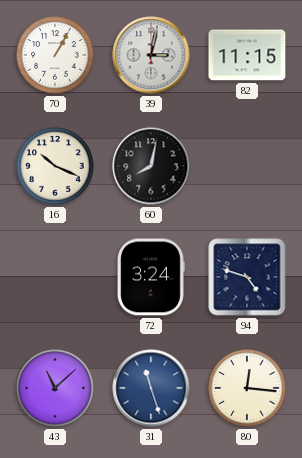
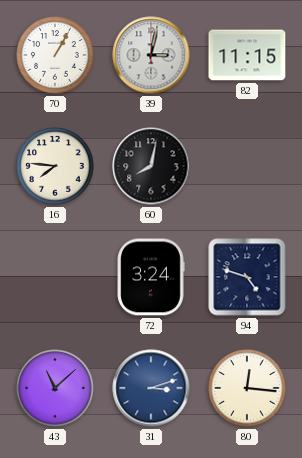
16: 10:19 -> 7:46 (55, 166)
31: 11:27 -> 3:12 (151, 388)
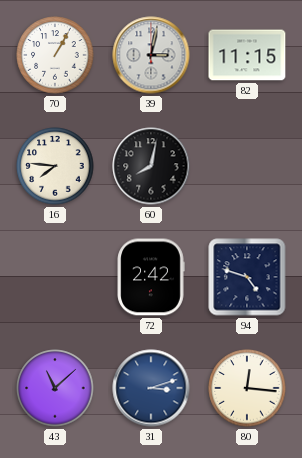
72: 3:24 -> 2:42 (151, 277)
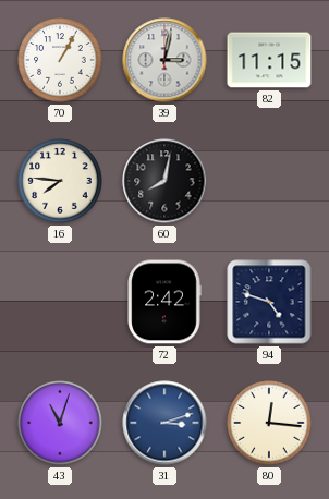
43: 11:08 -> 11:03 (60, 423)
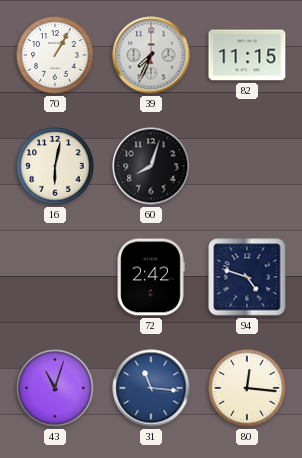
39: 3:02 -> 7:34 (151, 55)
16: 7:46 -> 6:02 (55, 166)
60: 8:02 -> 8:03 (151, 166)
31: 3:12 -> 11:16 (151, 388)
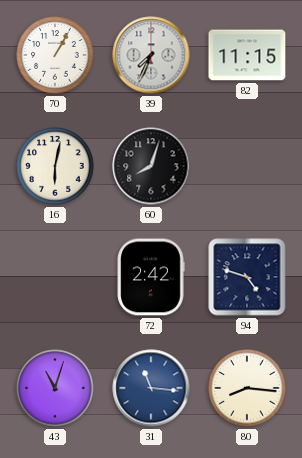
80: 12:16 -> 8:16 (247, 388)
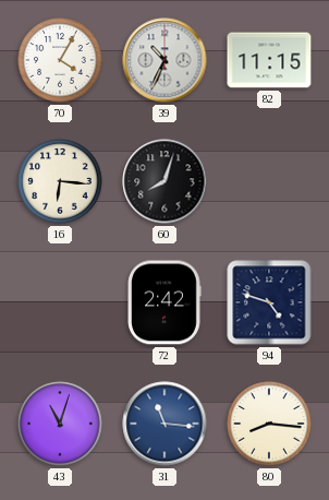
70: 1:05 -> 4:05 (60, 60)
39: 7:34 -> 10:34 (164, 60)
16: 6:02 -> 6:16 (60, 181)
